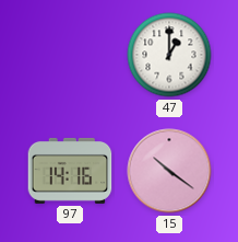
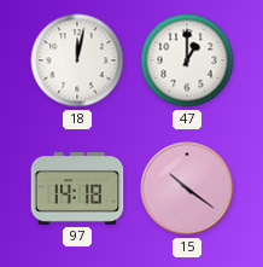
18: none -> 12:02 (77, 60)
97: 14:16 -> 14:18 (77, 188)
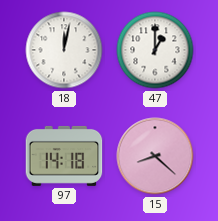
15: 10:21 -> 8:22 (155, 156)
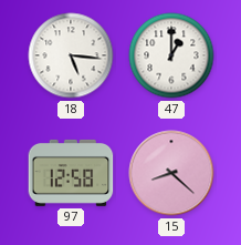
18: 12:02 -> 5:16 (71, 55)
97: 14:18 -> 12:58 (71, 173)
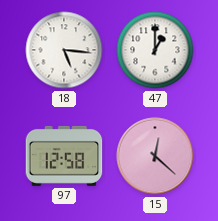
15: 8:22 -> 12:22 (155, 156)
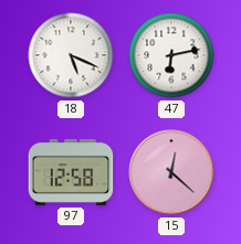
18: 5:16 -> 5:19 (71, 55)
47: 1:00 -> 6:13 (171, 55)
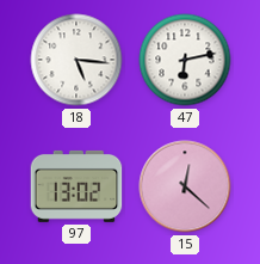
18: 5:19 -> 5:16 (76, 60)
97: 12:58 -> 13:02 (76, 186)
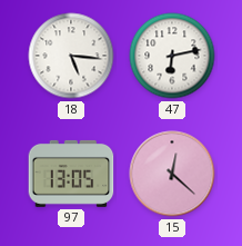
97: 13:02 -> 13:05 (71, 174)
